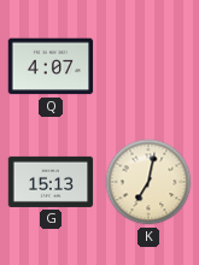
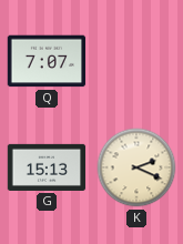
Q: 4:07 -> 7:07 (47, 61)
K: 7:02 -> 2:19 (136, 167)
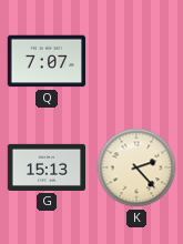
K: 2:19 -> 2:23 (136, 167)
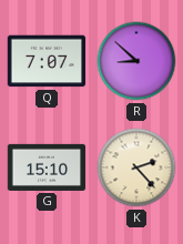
R: none -> 8:52 (136, 61)
G: 15:13 -> 15:10 (47, 167)
